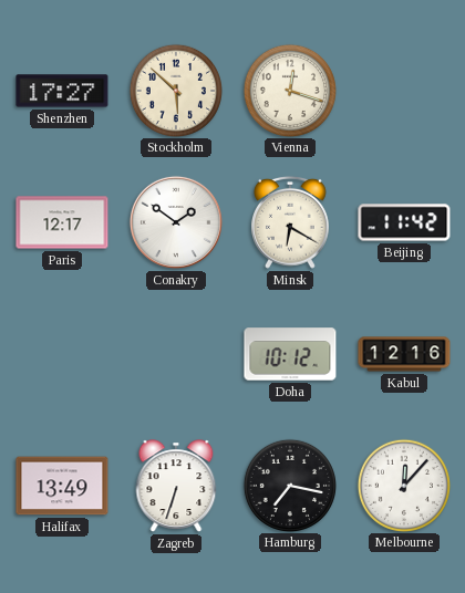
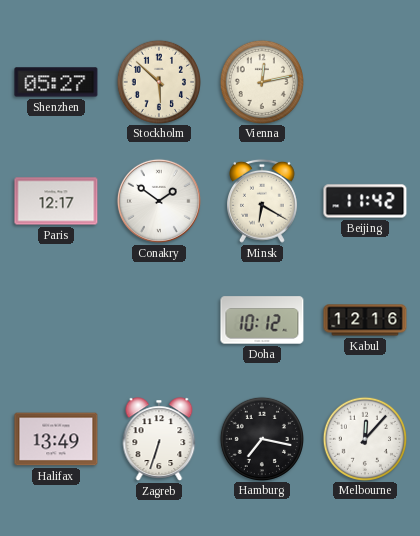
Shenzhen: 17:27 -> 05:27 (56, 82)
Vienna: 12:18 -> 12:13 (261, 81)
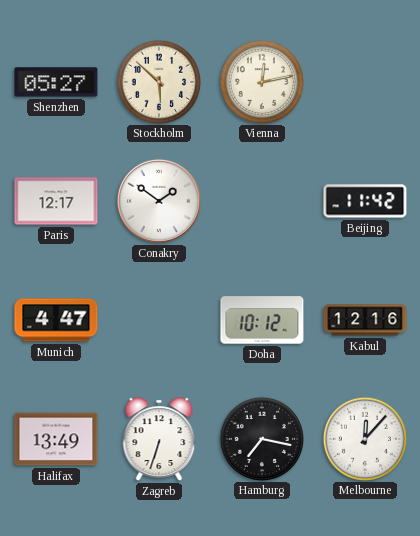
Minsk: 6:20 -> none (263, 201)
Munich: none -> 4:47 (56, 320)
